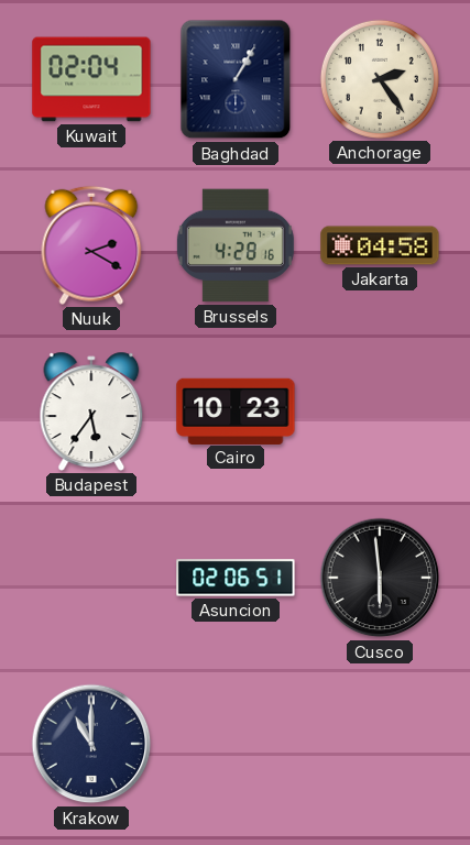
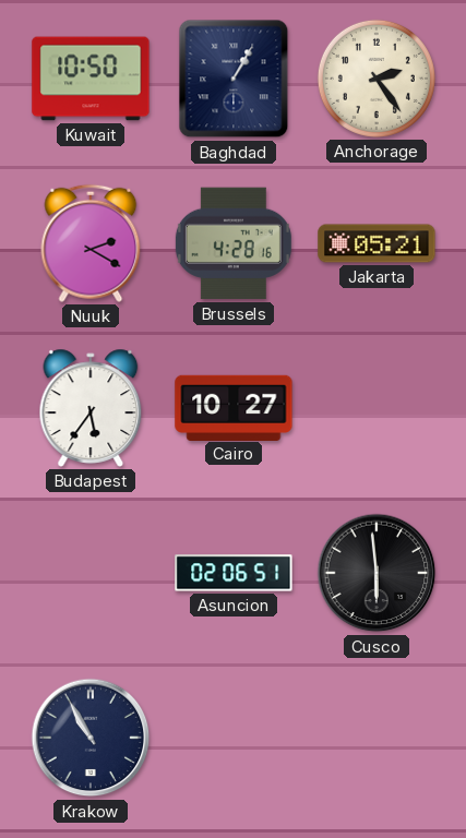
Kuwait: 02:04 -> 10:50 (91, 79)
Jakarta: 04:58 -> 05:21 (377, 243)
Cairo: 10:23 -> 10:27 (234, 407)
Krakow: 11:00 -> 10:55 (91, 738)
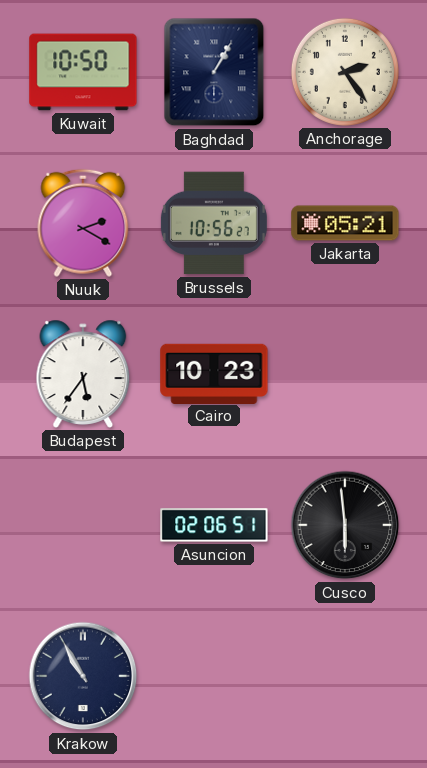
Brussels: 4:28 -> 10:56 (214, 223)
Cairo: 10:27 -> 10:23 (214, 373)
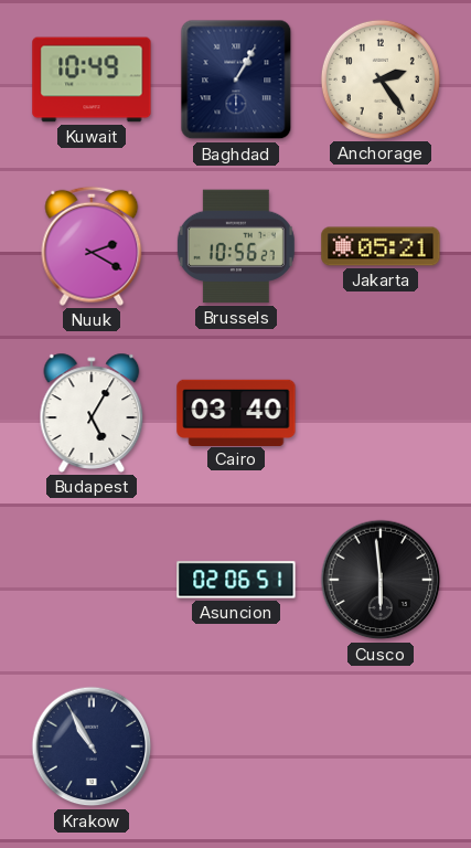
Kuwait: 10:50 -> 10:49 (92, 79)
Budapest: 5:36 -> 5:05 (92, 413)
Cairo: 10:23 -> 03:40 (236, 412)
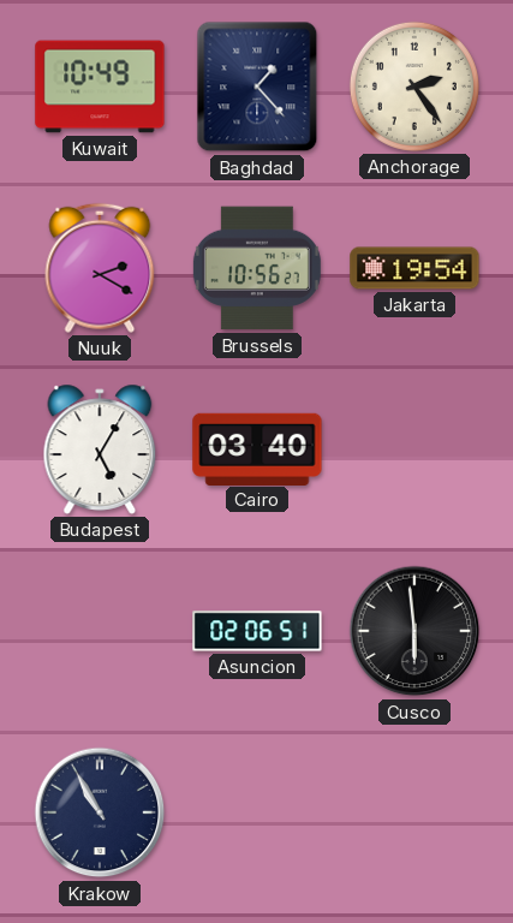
Baghdad: 1:05 -> 1:23 (257, 87)
Jakarta: 05:21 -> 19:54 (414, 268)
